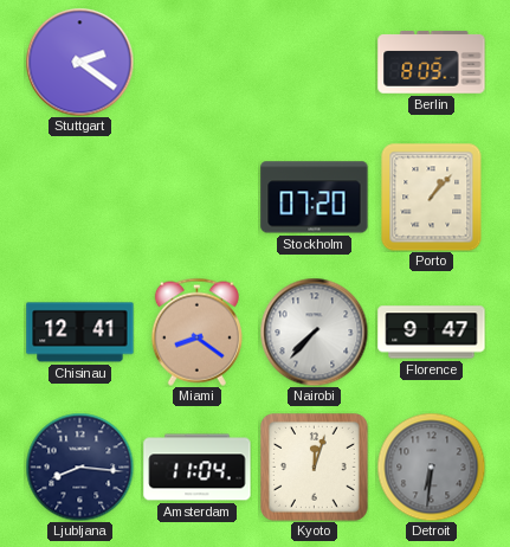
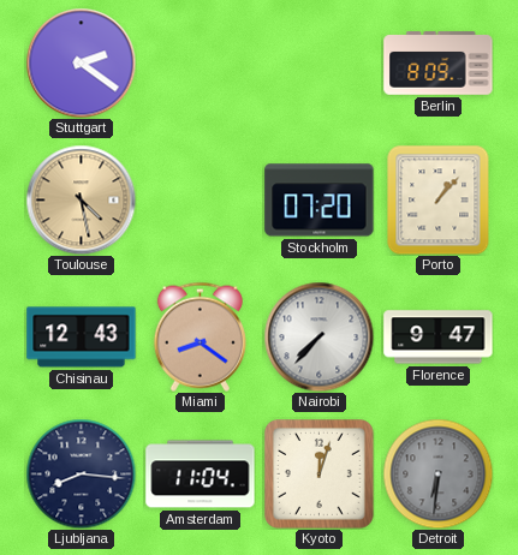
Toulouse: none -> 4:28 (81, 199)
Chisinau: 12:41 -> 12:43 (82, 338)
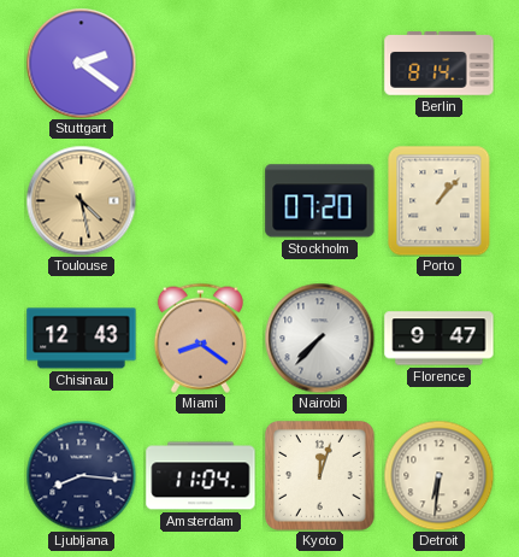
Berlin: 8:09 -> 8:14 (440, 64)
Detroit dial: grey -> cream (438, 475)
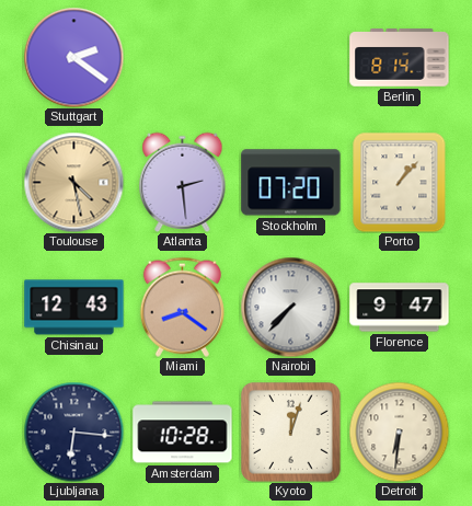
Atlanta: none -> 2:29 (183, 182)
Ljubljana: 8:16 -> 6:16 (73, 432)
Amsterdam: 11:04 -> 10:28 (183, 433)
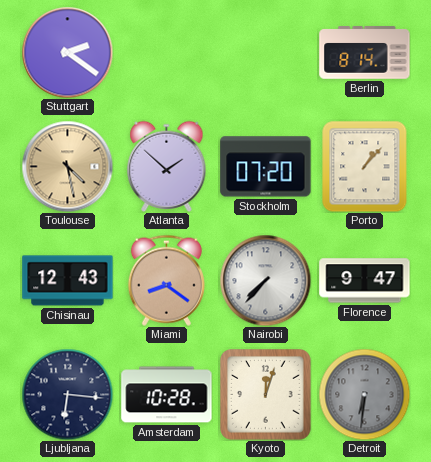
Atlanta: 2:29 -> 1:52 (167, 166)
Detroit dial: cream -> grey (364, 394)
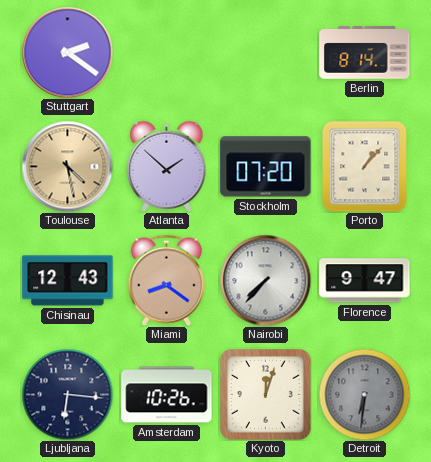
Amsterdam: 10:28 -> 10:26 (167, 395)
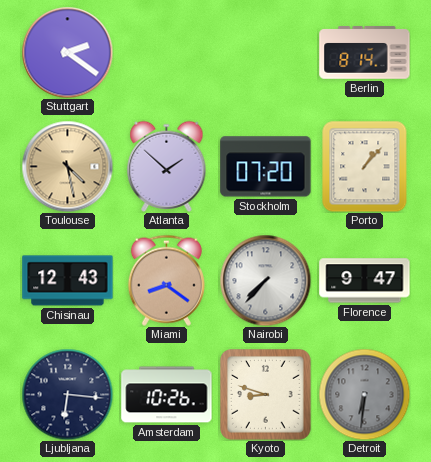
Kyoto: 12:03 -> 8:48 (266, 395)
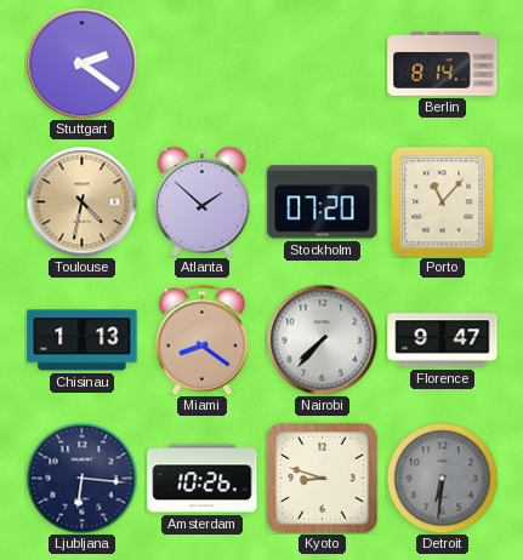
Toulouse: 4:28 -> 4:32 (81, 201)
Porto: 1:07 -> 11:07 (443, 201)
Chisinau: 12:43 -> 1:13 (83, 341)
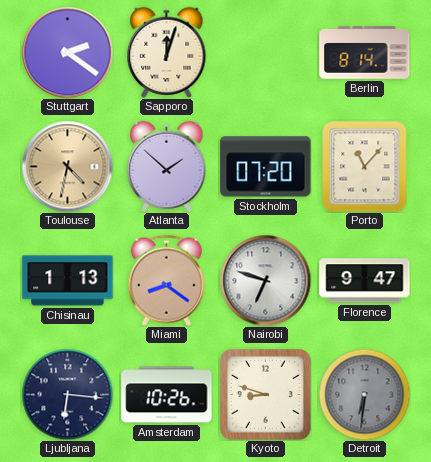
Sapporo: none -> 12:03 (167, 52)
Nairobi: 7:37 -> 6:48 (265, 280)
